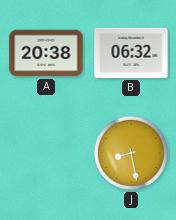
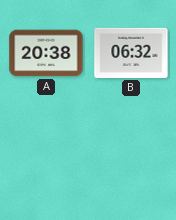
J: 8:28 -> none (131, 153)
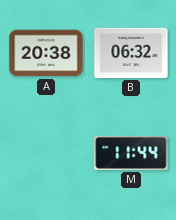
M: none -> 11:44 (131, 153)
